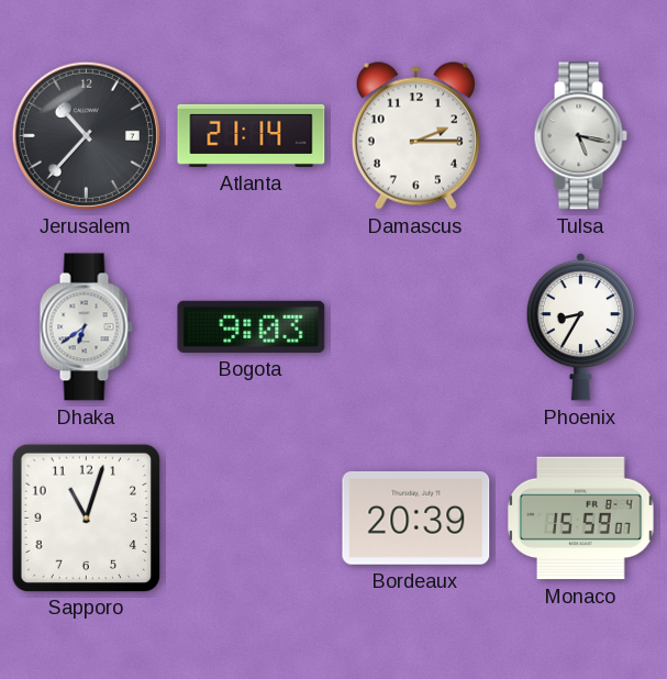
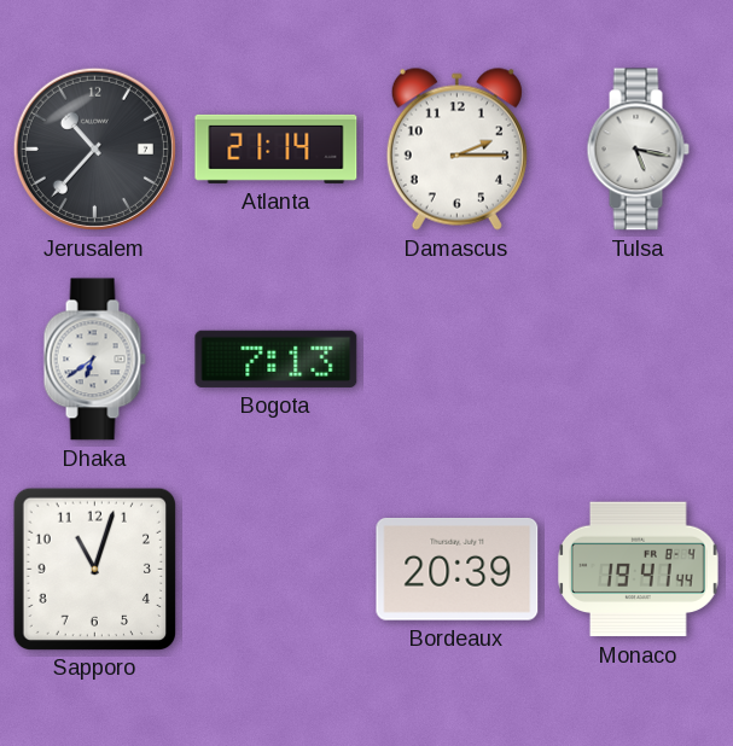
Bogota: 9:03 -> 7:13 (277, 359)
Phoenix: 8:35 -> none (580, 326)
Monaco: 15:59 -> 19:41 (639, 570)
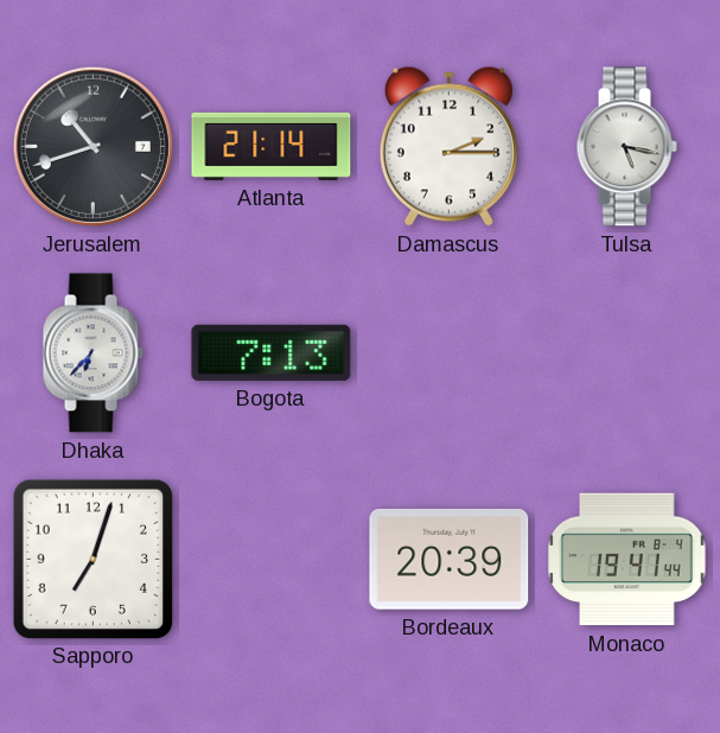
Jerusalem: 10:37 -> 10:42 (93, 146)
Dhaka: 6:39 -> 6:37 (93, 353)
Sapporo: 11:03 -> 7:03 (93, 559)
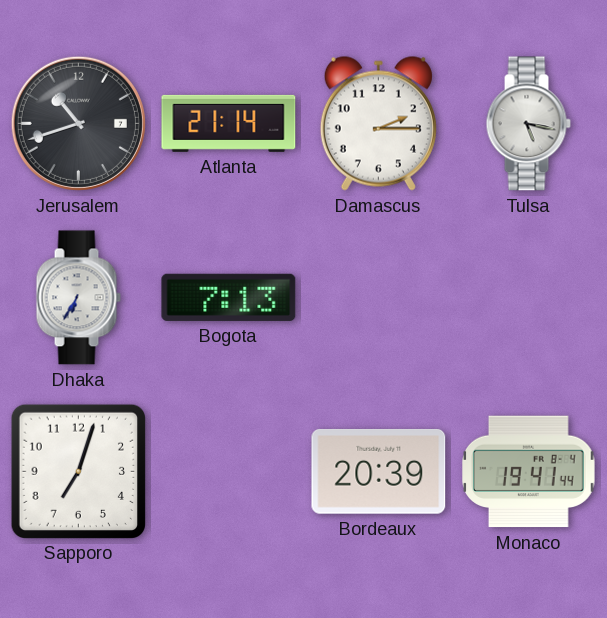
Dhaka: 6:37 -> 6:35 (78, 298)
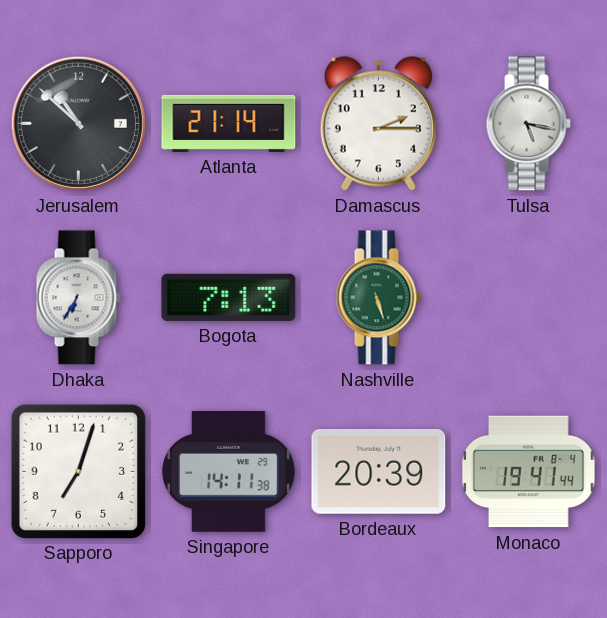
Jerusalem: 10:42 -> 10:52 (78, 123)
Nashville: none -> 5:27 (378, 298)
Singapore: none -> 14:11 (229, 471)
